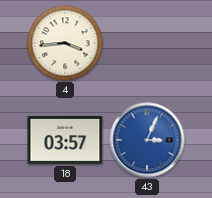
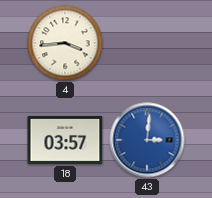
43: 3:04 -> 3:01 (147, 140)
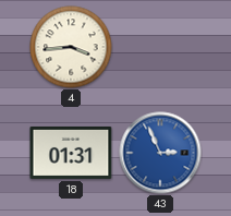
18: 03:57 -> 01:31 (71, 153)
43: 3:01 -> 2:56 (160, 153)
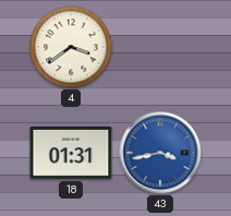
4: 3:44 -> 3:39 (71, 47)
43: 2:56 -> 3:43 (160, 153)
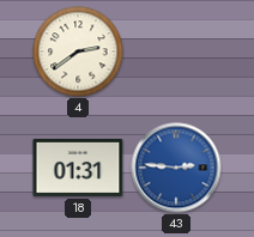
4: 3:39 -> 2:39 (78, 51)
43: 3:43 -> 2:46 (176, 168)
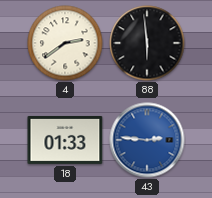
88: none -> 5:59 (147, 43)
18: 01:31 -> 01:33 (65, 140)
